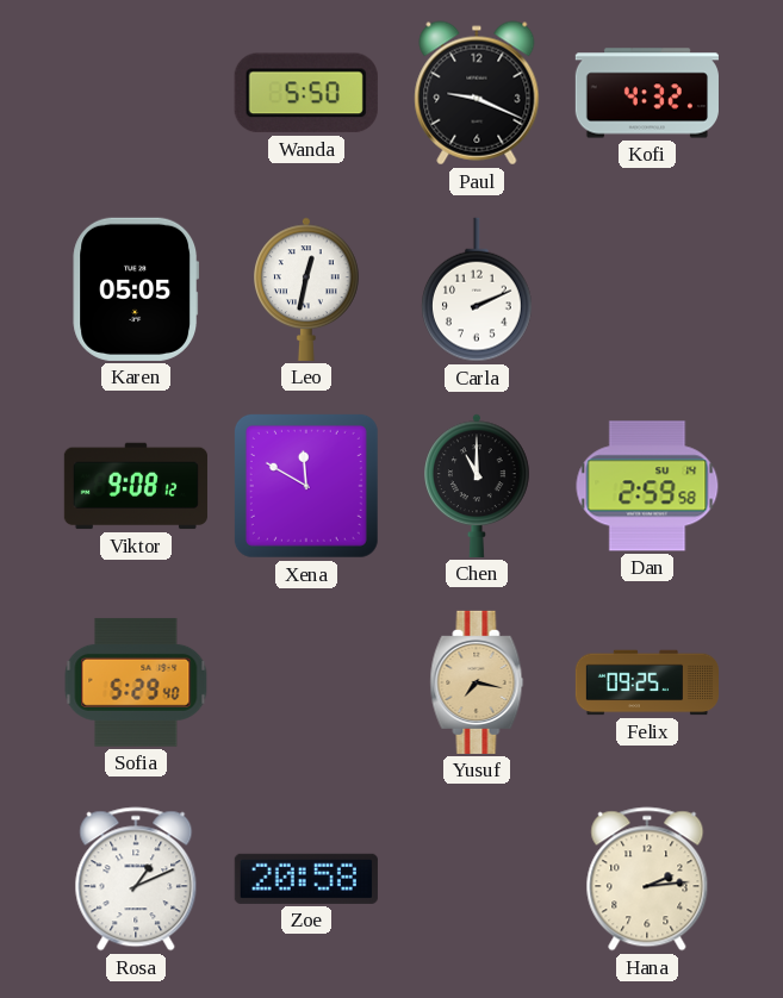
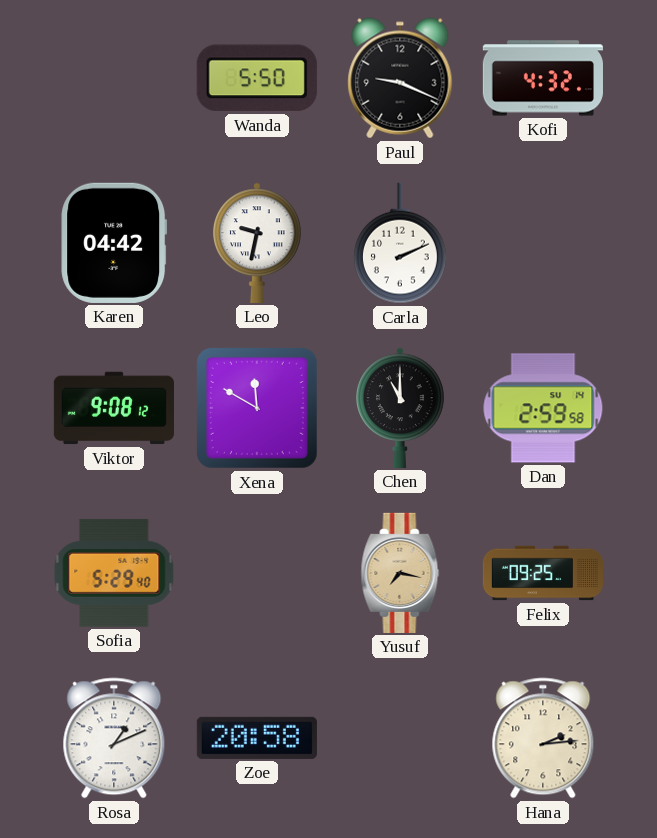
Karen: 05:05 -> 04:42 (114, 243)
Leo: 12:32 -> 9:32 (257, 243)
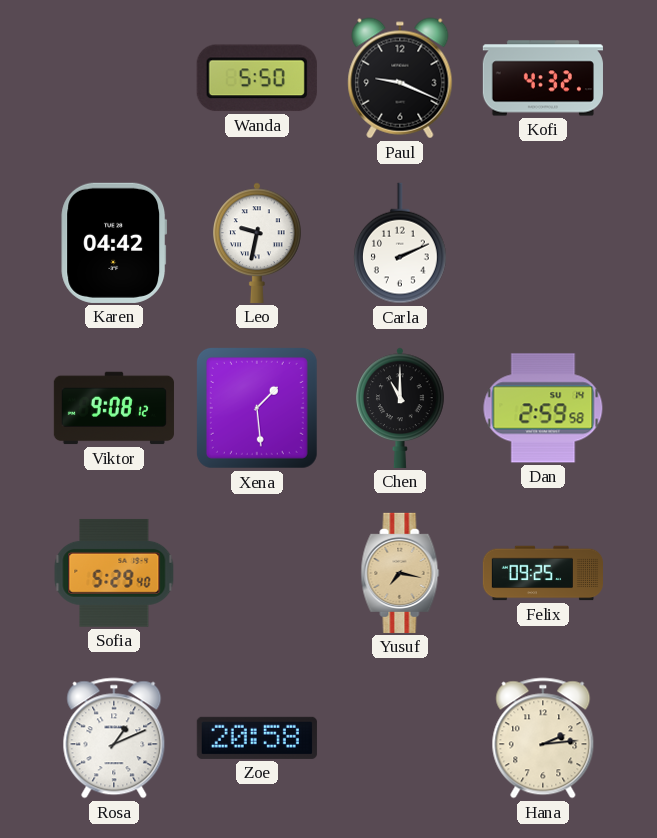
Xena: 11:50 -> 1:29 (257, 408)
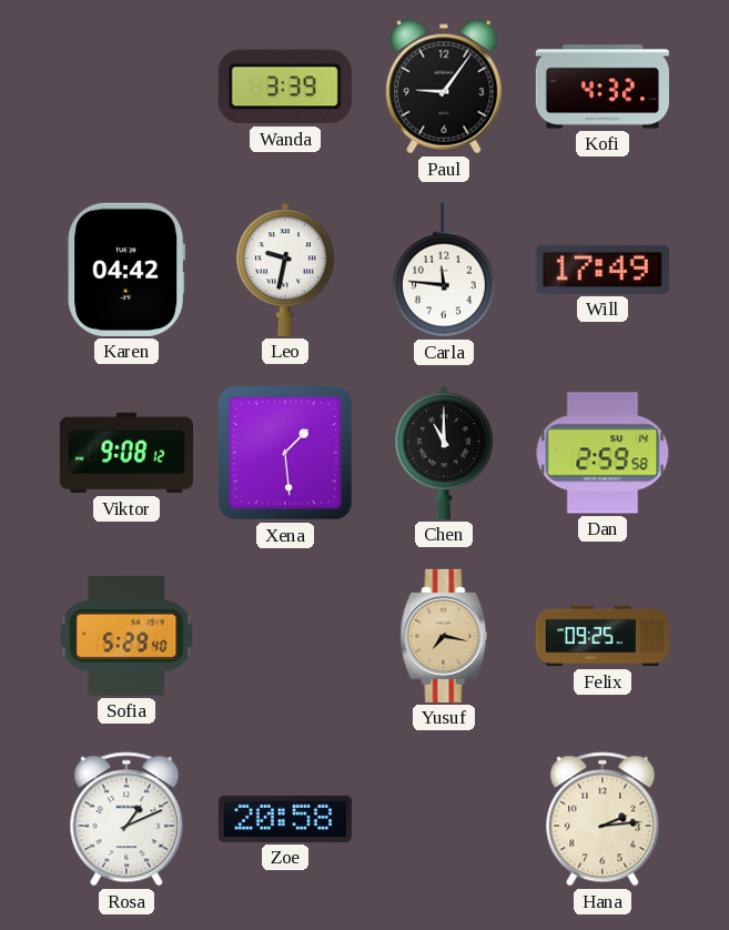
Wanda: 5:50 -> 3:39 (285, 87)
Paul: 9:19 -> 9:06 (444, 87)
Carla: 2:11 -> 11:46 (445, 270)
Will: none -> 17:49 (603, 270)
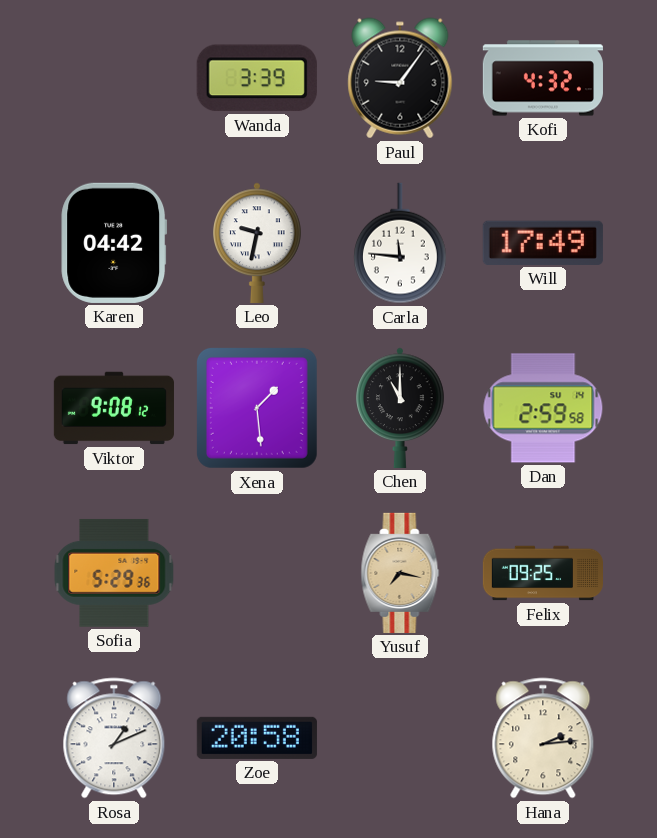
Sofia: 5:29:40 -> 5:29:36 (114, 573)
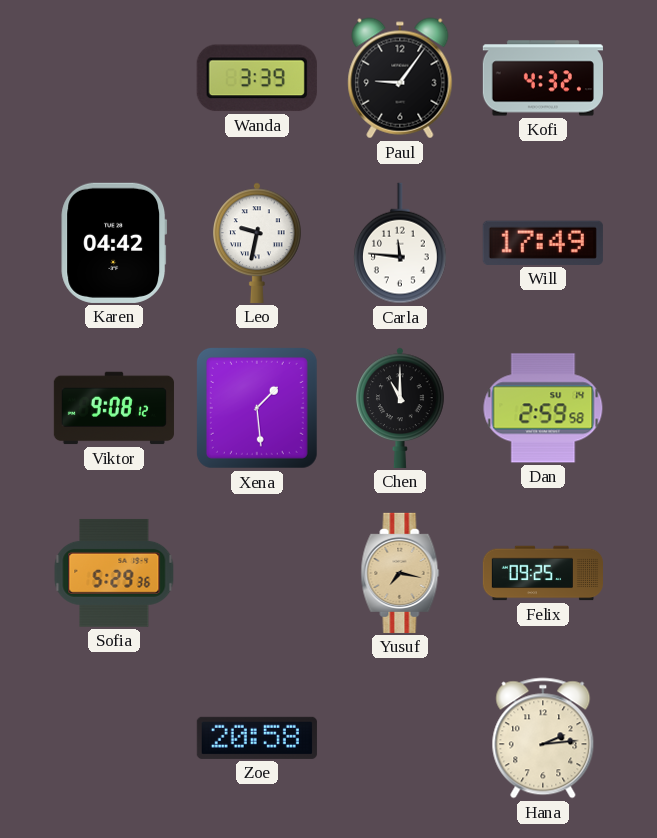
Rosa: 1:11 -> none (114, 738)
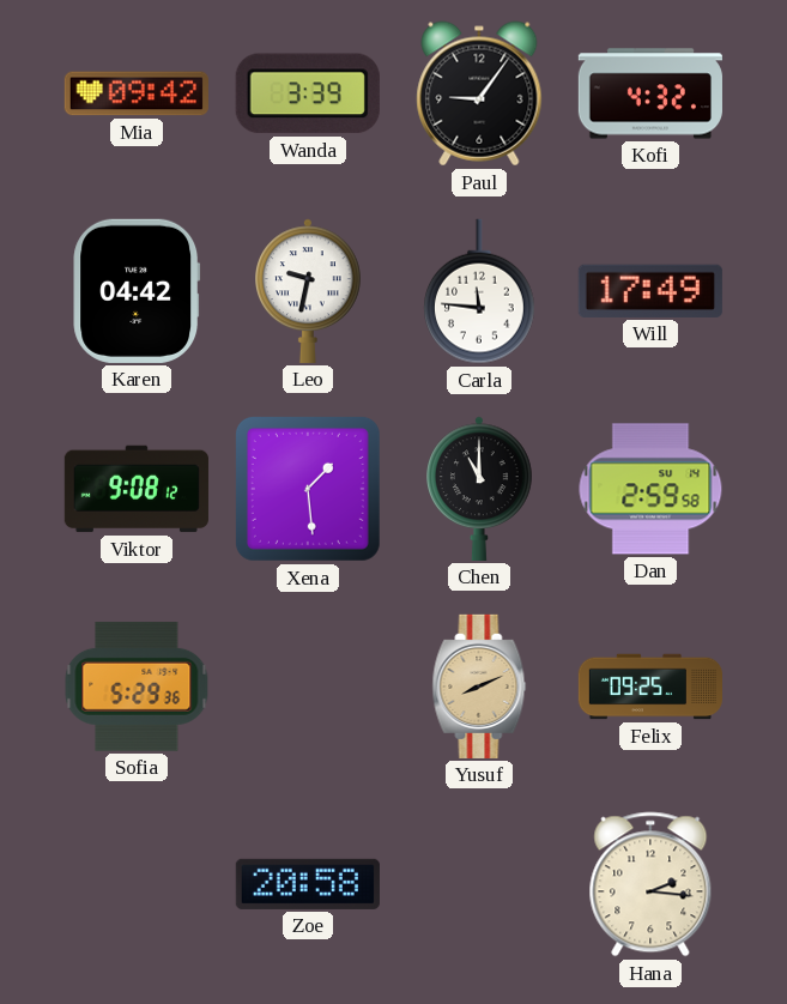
Mia: none -> 09:42 (137, 93)
Yusuf: 7:17 -> 8:11 (479, 687)
Hana: 2:14 -> 2:16 (650, 884)
